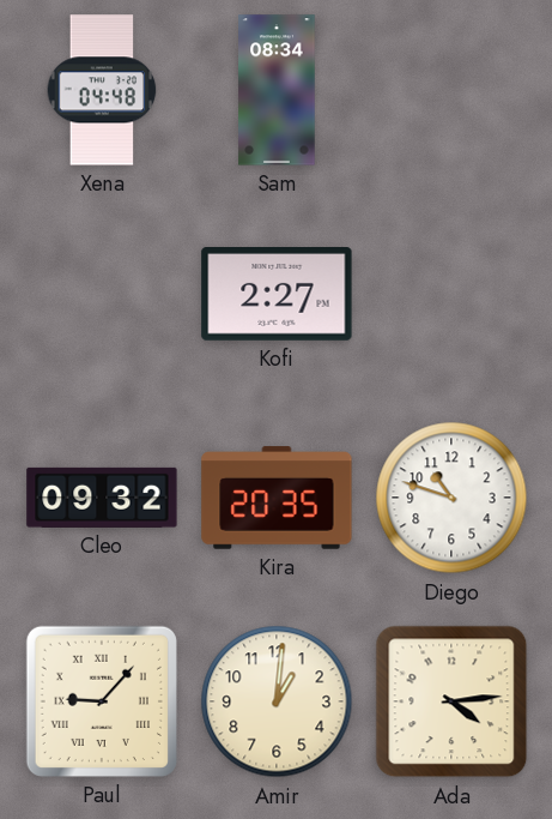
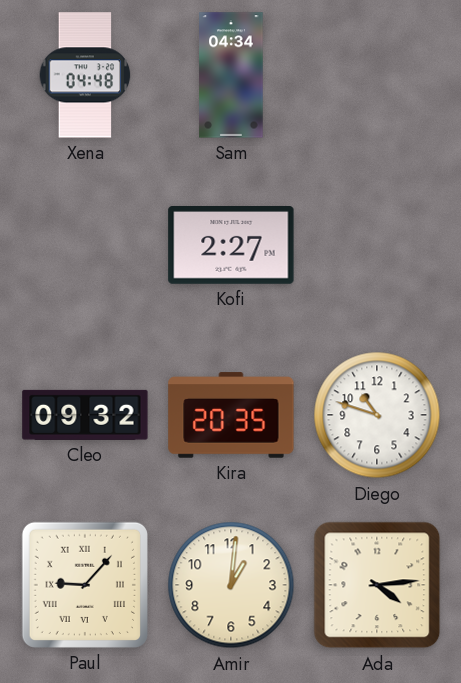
Sam: 08:34 -> 04:34 (231, 75)
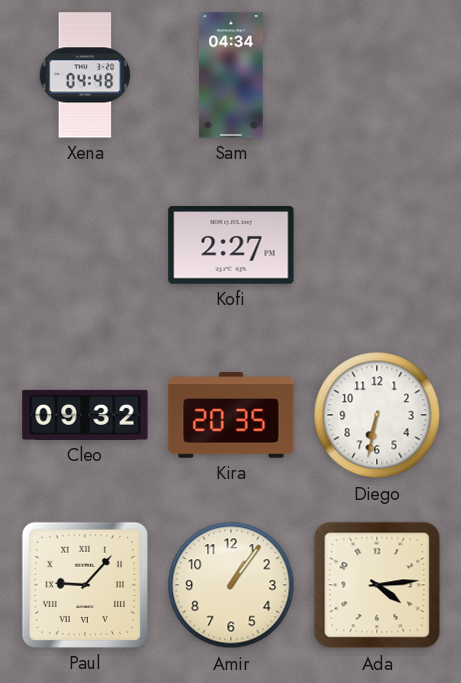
Diego: 10:48 -> 6:32 (377, 415)
Amir: 1:01 -> 1:06 (231, 585)
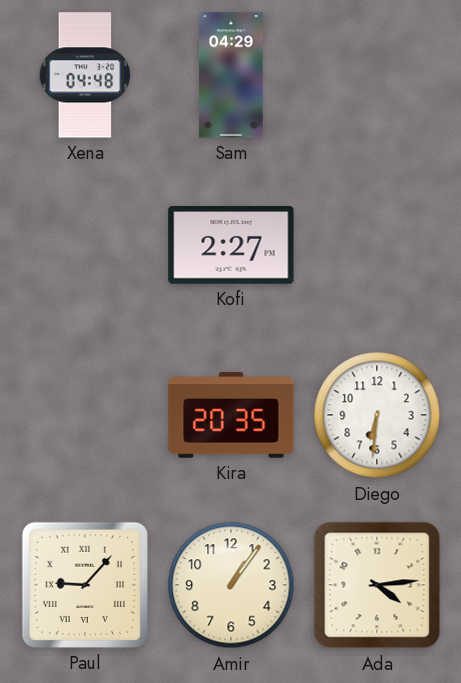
Sam: 04:34 -> 04:29 (231, 75)
Cleo: 09:32 -> none (85, 415)
Diego: 6:32 -> 6:31 (377, 415)
